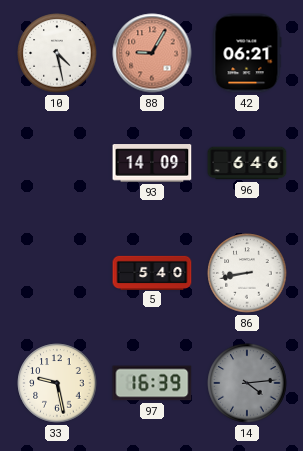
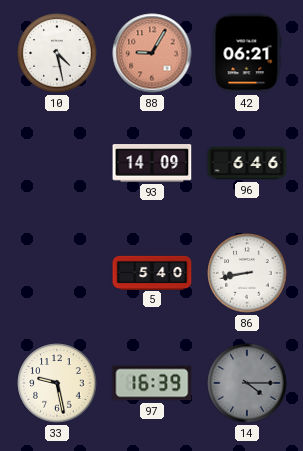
14: 4:14 -> 4:15 (247, 383)
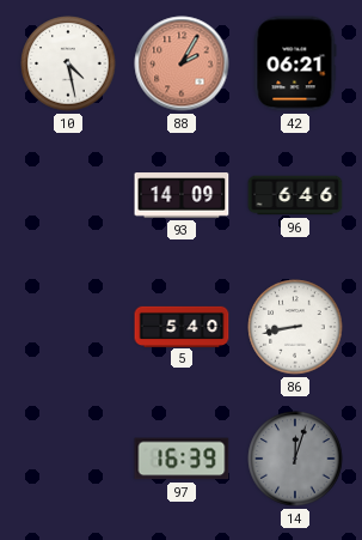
88: 9:05 -> 2:05 (182, 63)
33: 9:28 -> none (57, 383)
14: 4:15 -> 12:03 (295, 459)
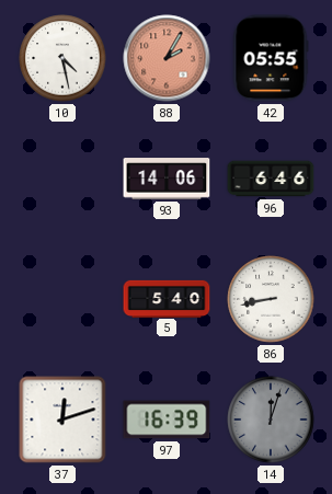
42: 06:21 -> 05:55 (271, 58)
93: 14:09 -> 14:06 (167, 179)
37: none -> 12:12 (62, 420)
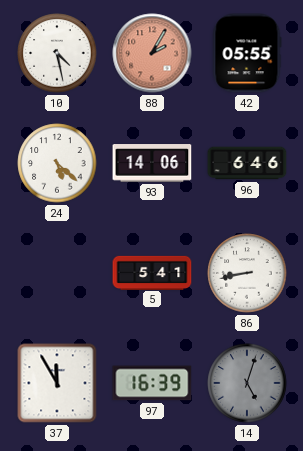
24: none -> 5:22 (57, 163)
5: 5:40 -> 5:41 (152, 272)
37: 12:12 -> 11:55 (57, 383)
14: 12:03 -> 5:03 (247, 383)
